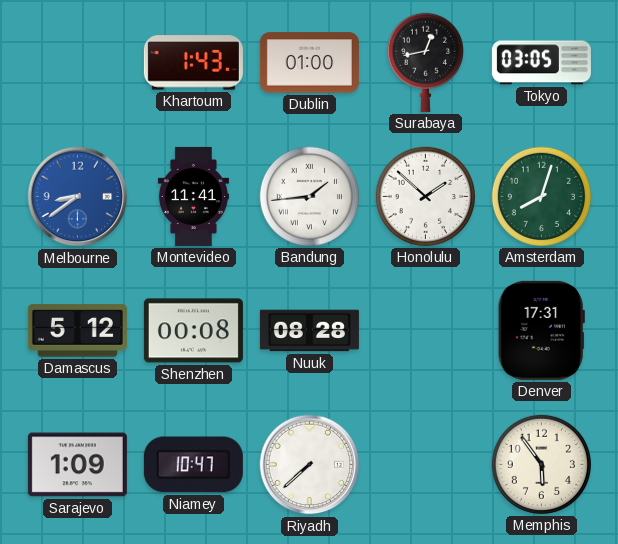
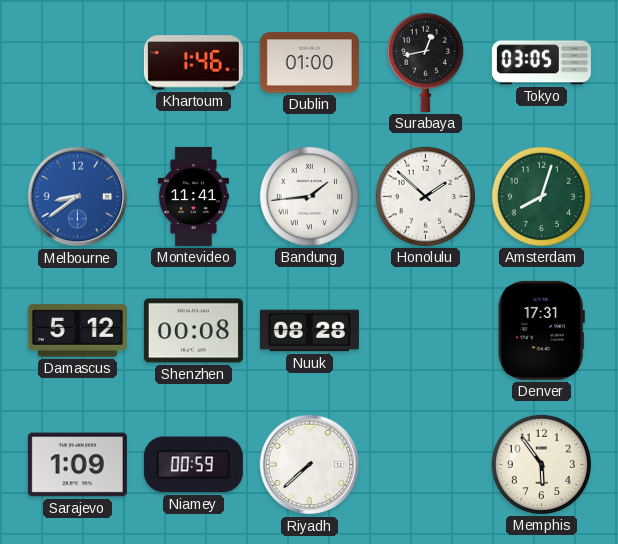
Khartoum: 1:43 -> 1:46 (193, 63)
Niamey: 10:47 -> 00:59 (193, 465)
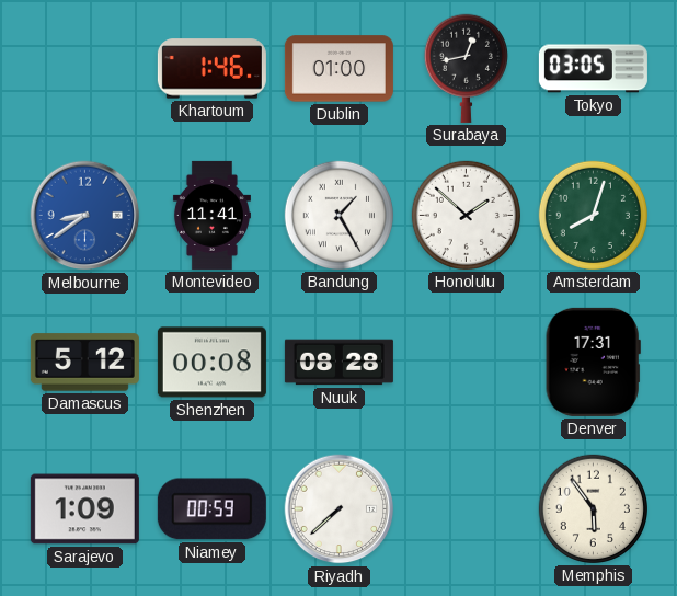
Bandung: 1:44 -> 1:25 (338, 215)
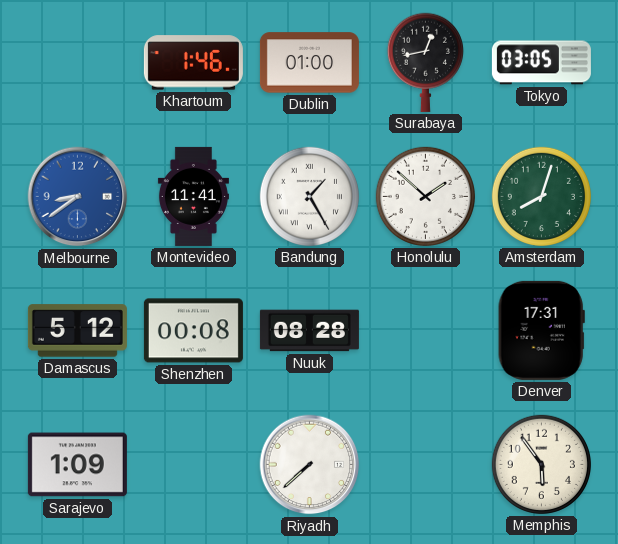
Niamey: 00:59 -> none (211, 509)
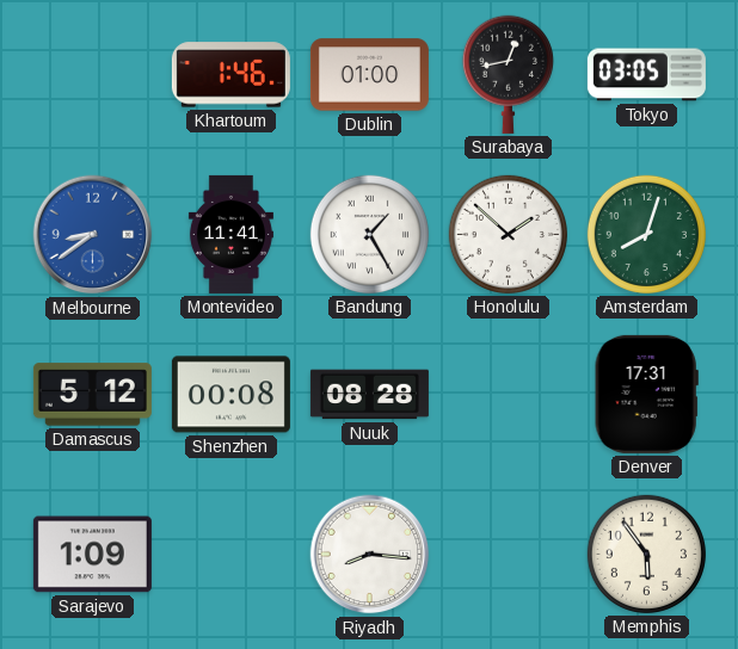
Riyadh: 7:38 -> 8:16 (370, 555)
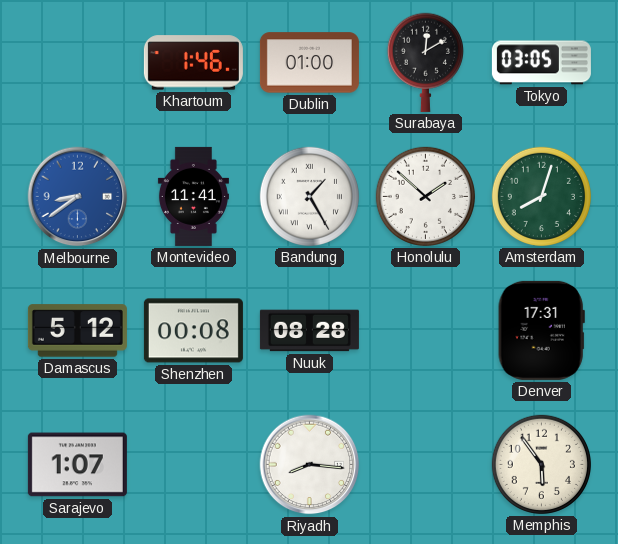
Surabaya: 12:43 -> 12:10 (425, 62)
Sarajevo: 1:09 -> 1:07 (77, 465)
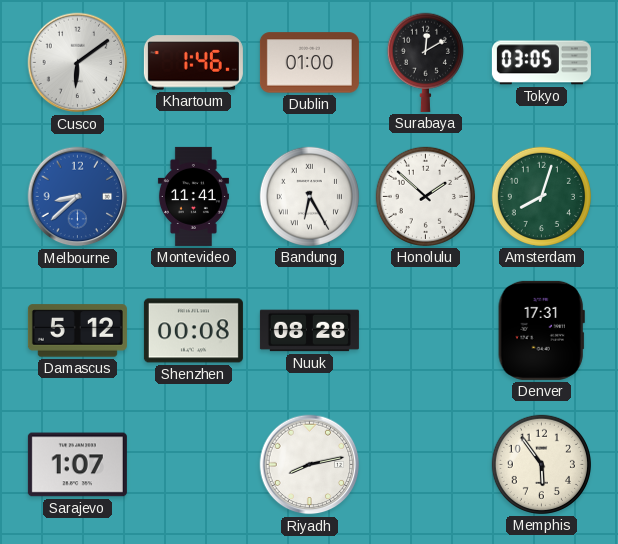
Cusco: none -> 6:09 (78, 63)
Melbourne: 8:39 -> 8:38 (78, 197)
Bandung: 1:25 -> 6:25 (309, 196)
Riyadh: 8:16 -> 8:13 (310, 465)
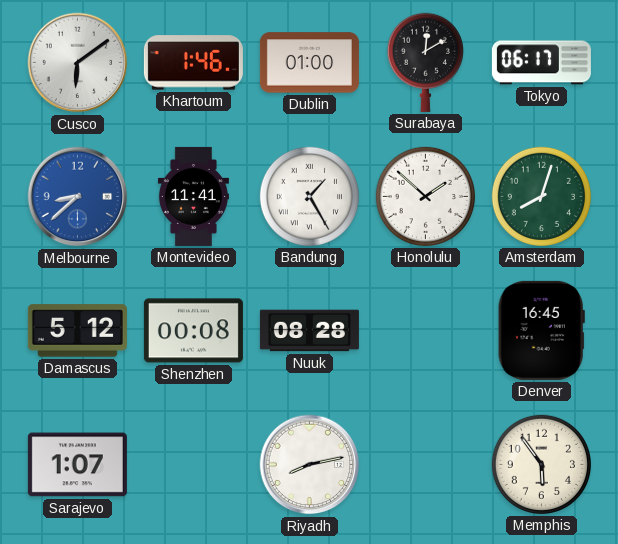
Tokyo: 03:05 -> 06:17 (541, 63)
Bandung: 6:25 -> 1:25 (309, 196)
Denver: 17:31 -> 16:45 (541, 330)
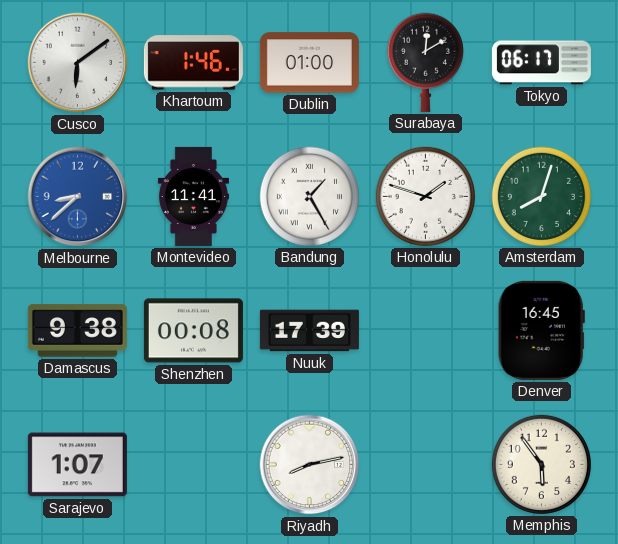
Honolulu: 1:52 -> 1:48 (425, 196)
Damascus: 5:12 -> 9:38 (77, 331)
Nuuk: 08:28 -> 17:39 (309, 331)
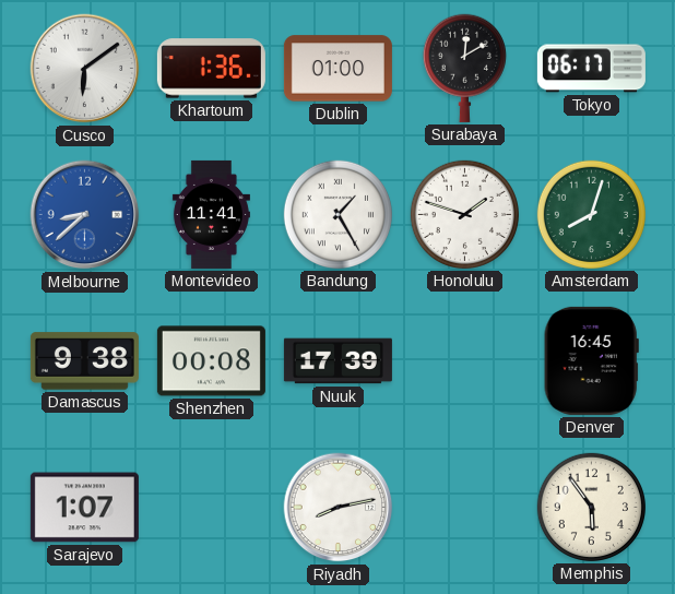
Khartoum: 1:46 -> 1:36 (211, 69)
